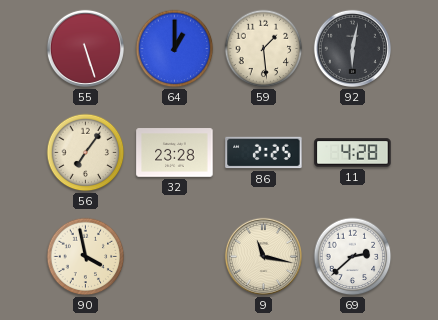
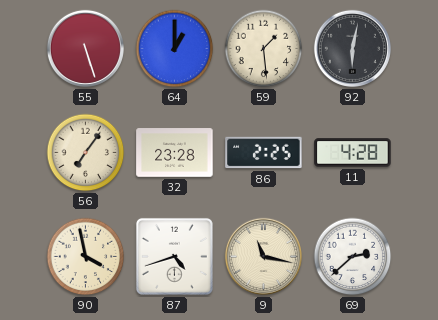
87: none -> 4:42 (174, 256)
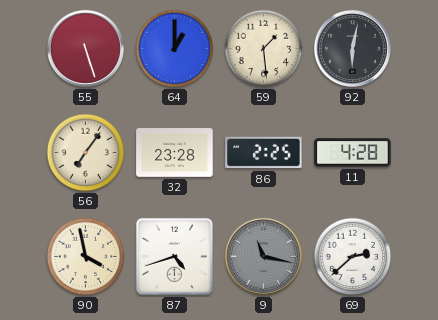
9 dial: cream -> grey (263, 256)
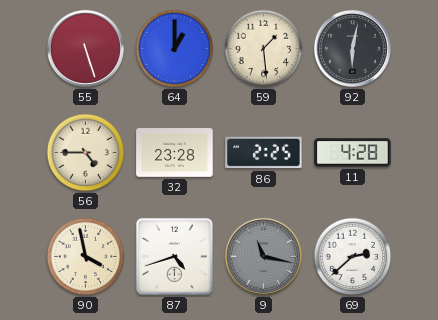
56: 7:06 -> 4:45 (86, 153)
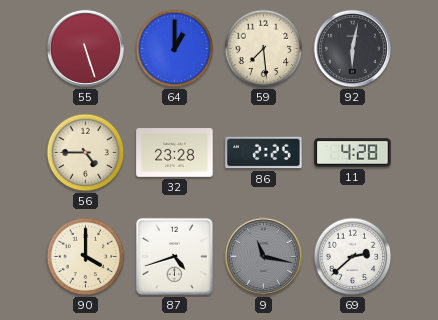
59: 1:29 -> 7:29 (264, 49)
90: 3:58 -> 4:00 (86, 257)
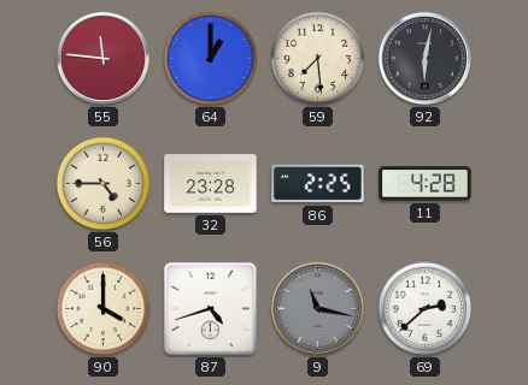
55: 5:27 -> 11:46 (102, 58)
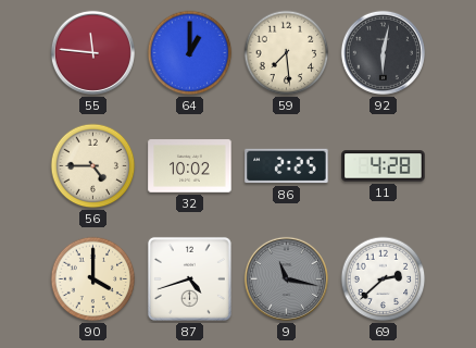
32: 23:28 -> 10:02 (190, 166)
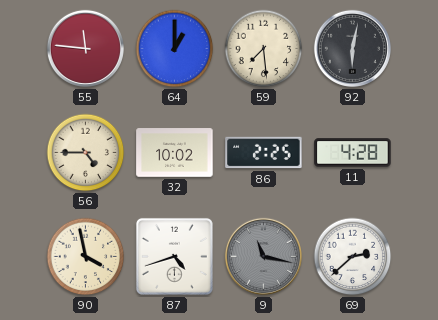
90: 4:00 -> 3:58 (86, 257)
